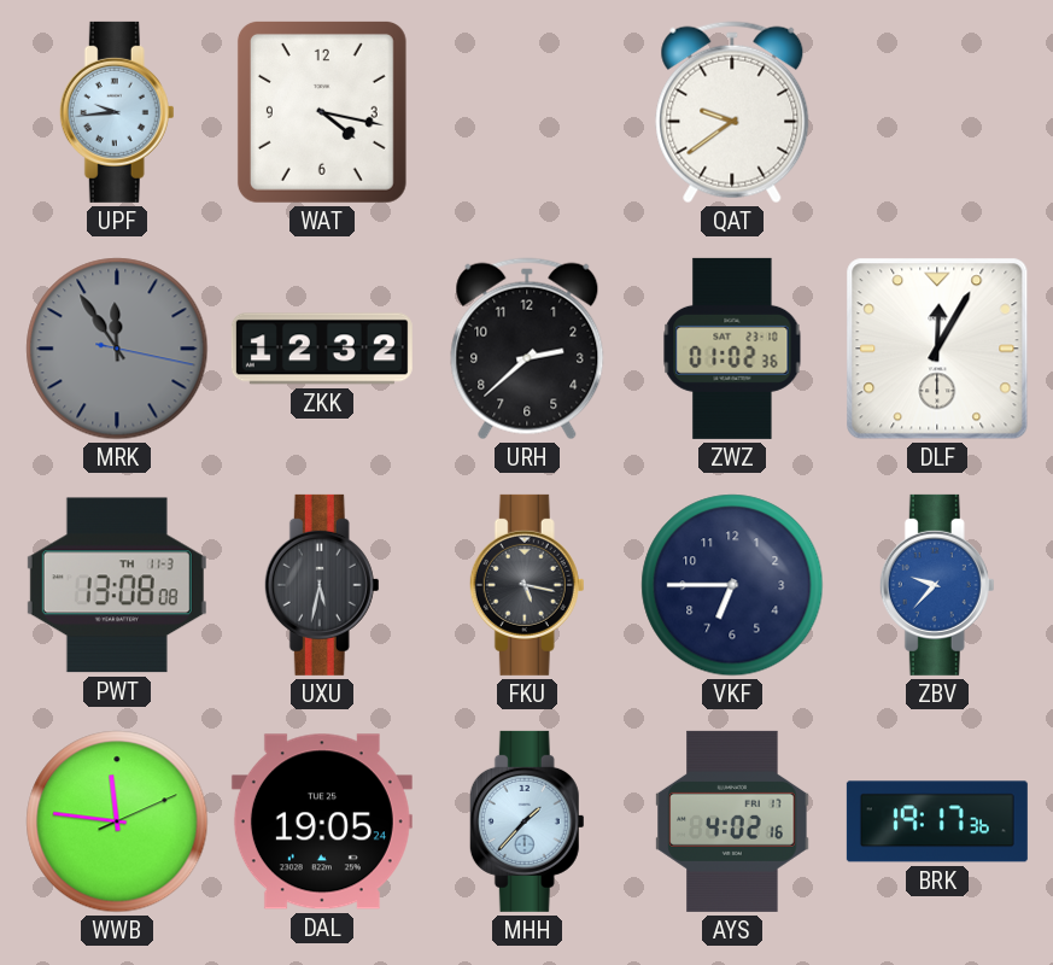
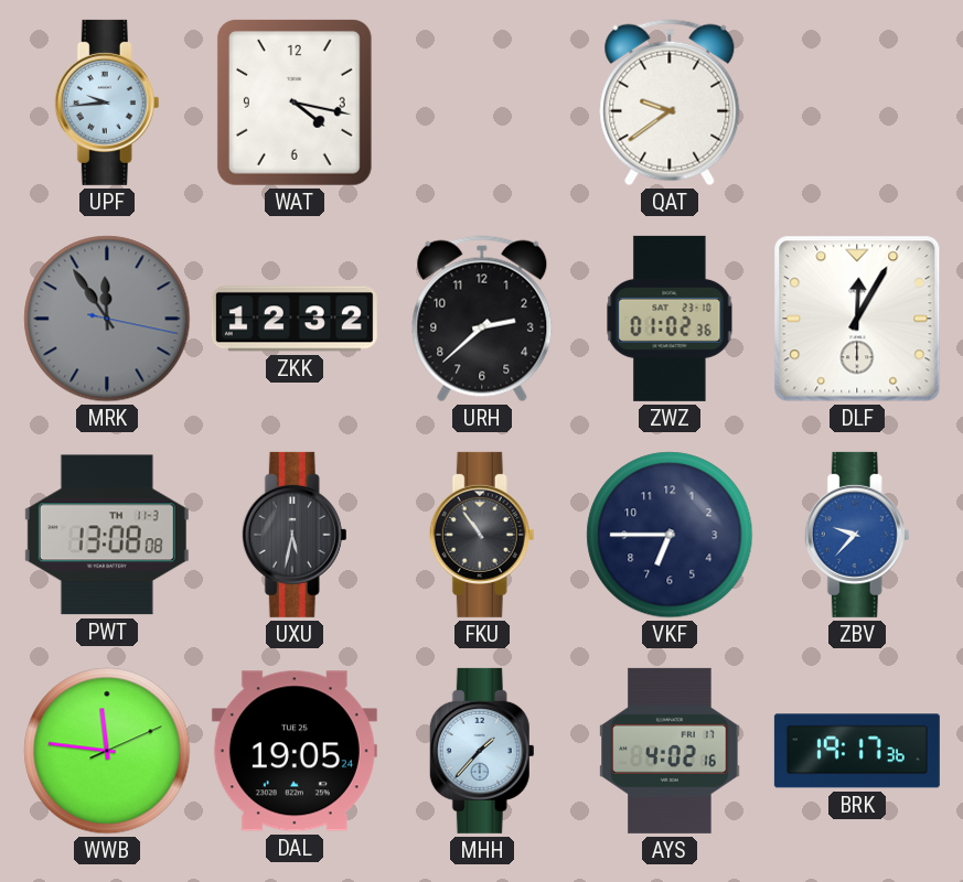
FKU: 5:17 -> 10:54 (482, 535)
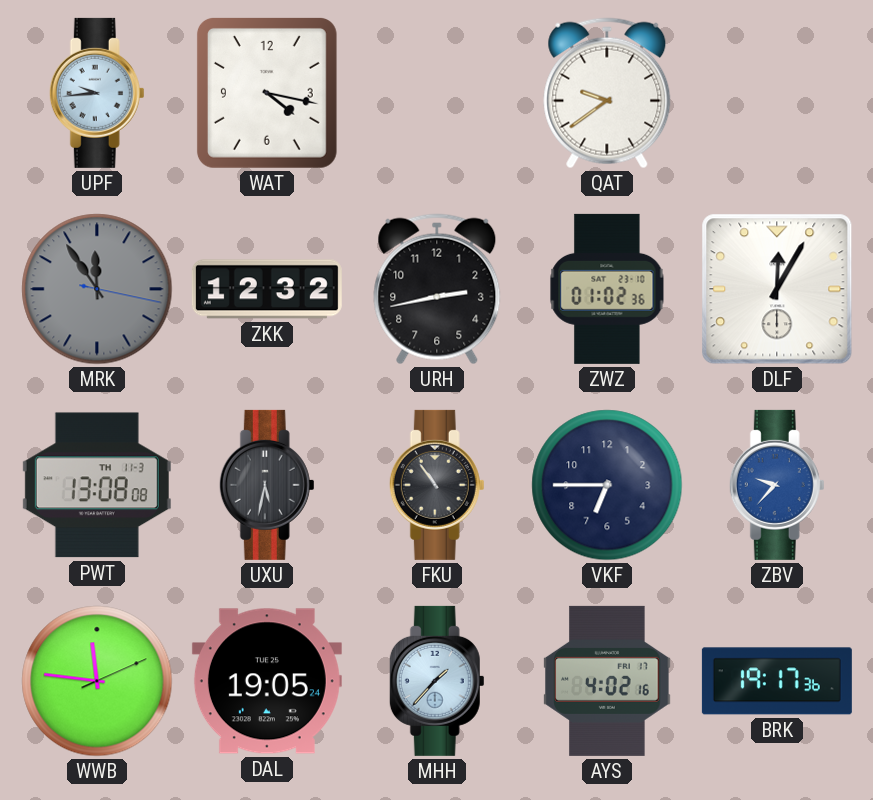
URH: 2:38 -> 2:43 (437, 289)
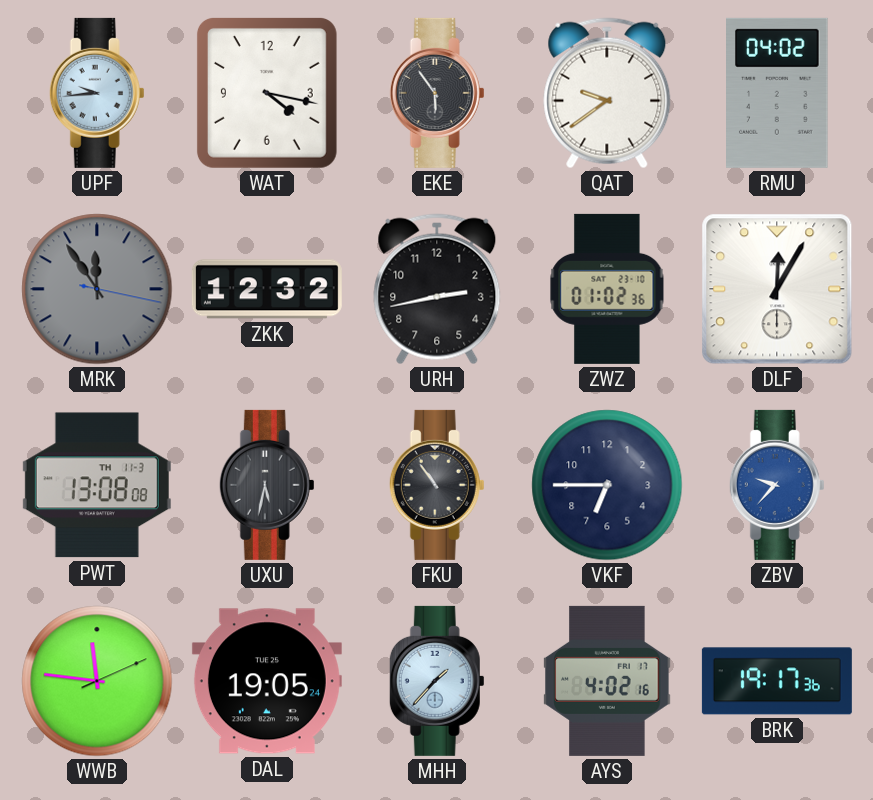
EKE: none -> 5:54 (437, 93)
RMU: none -> 04:02 (778, 93)
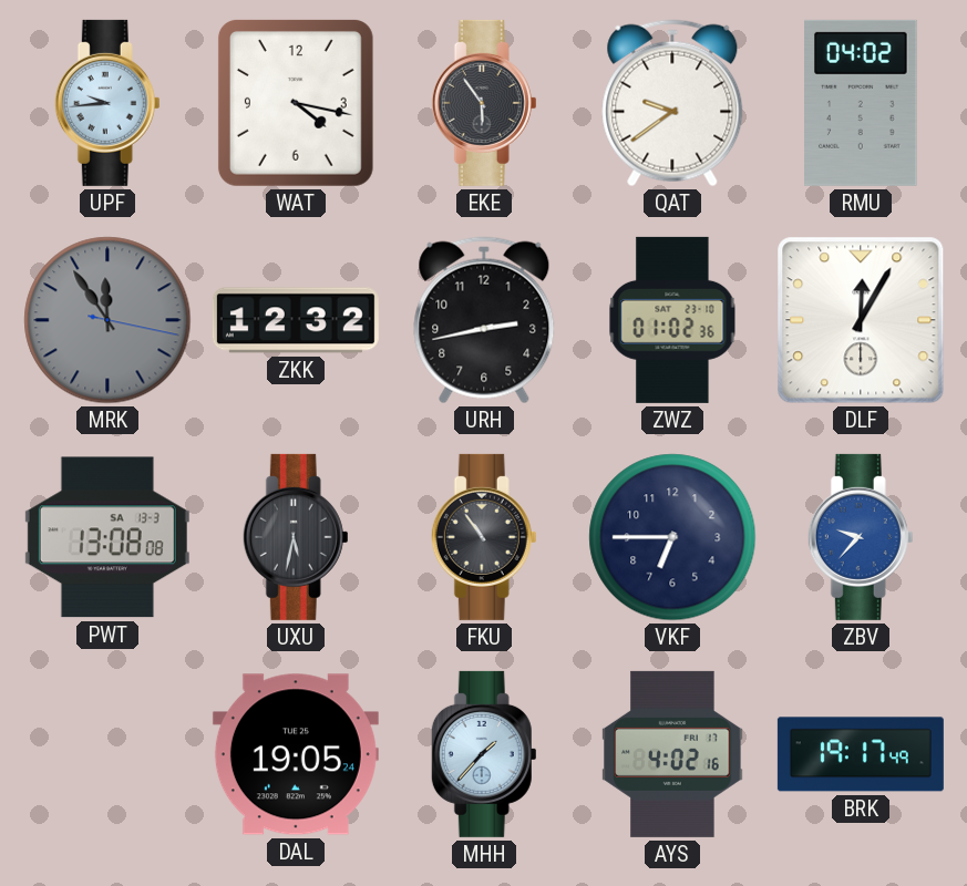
PWT date: TH 11-3 -> SA 13-3 (107, 537)
WWB: 11:46 -> none (97, 681)
BRK: 19:17:36 -> 19:17:49 (861, 754)
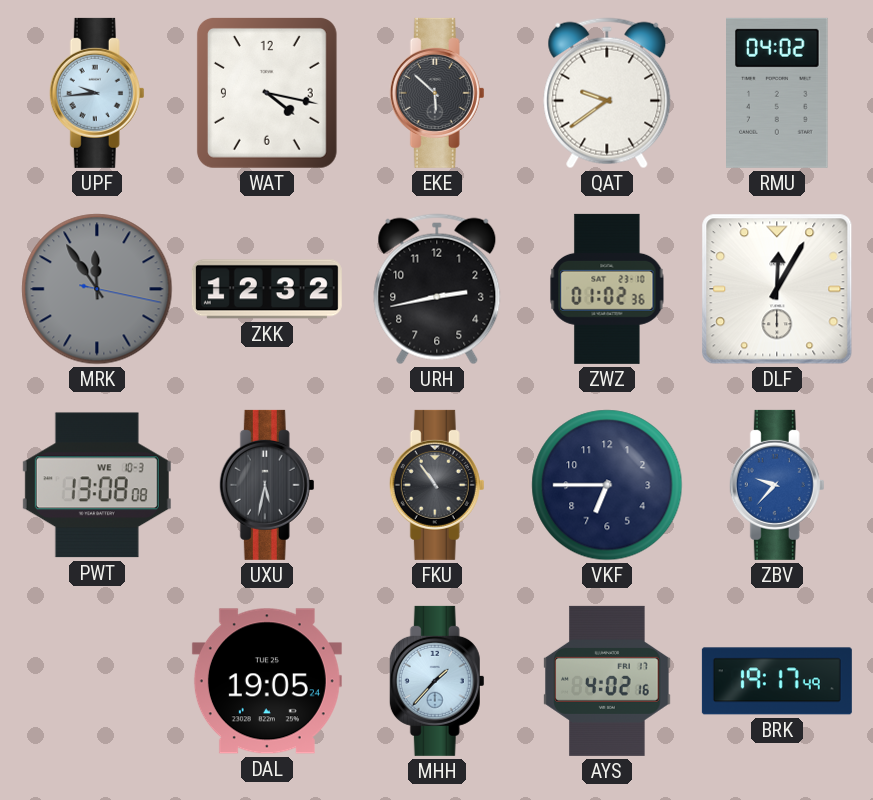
EKE: 5:54 -> 5:52 (437, 93)
PWT date: SA 13-3 -> WE 10-3 (97, 485)
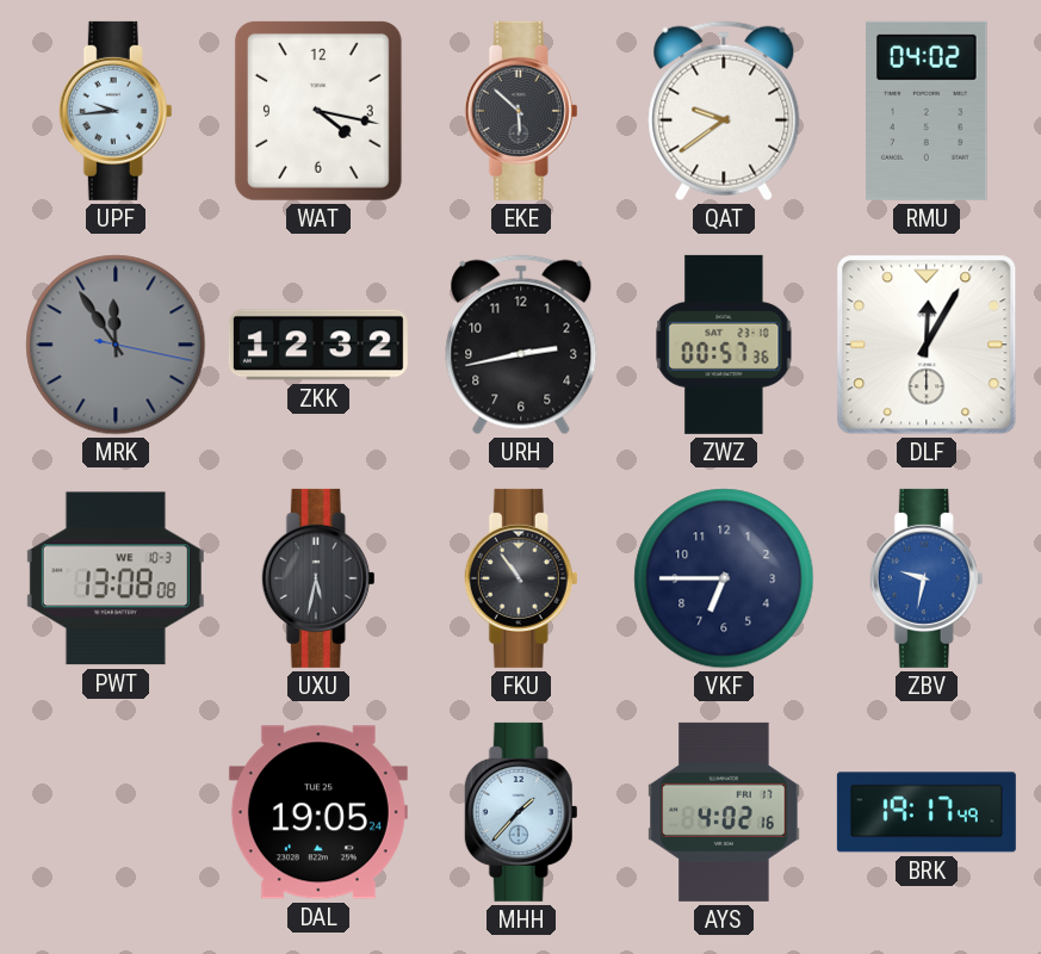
ZWZ: 01:02 -> 00:57 (724, 345)
ZBV: 9:37 -> 9:32 (927, 578)
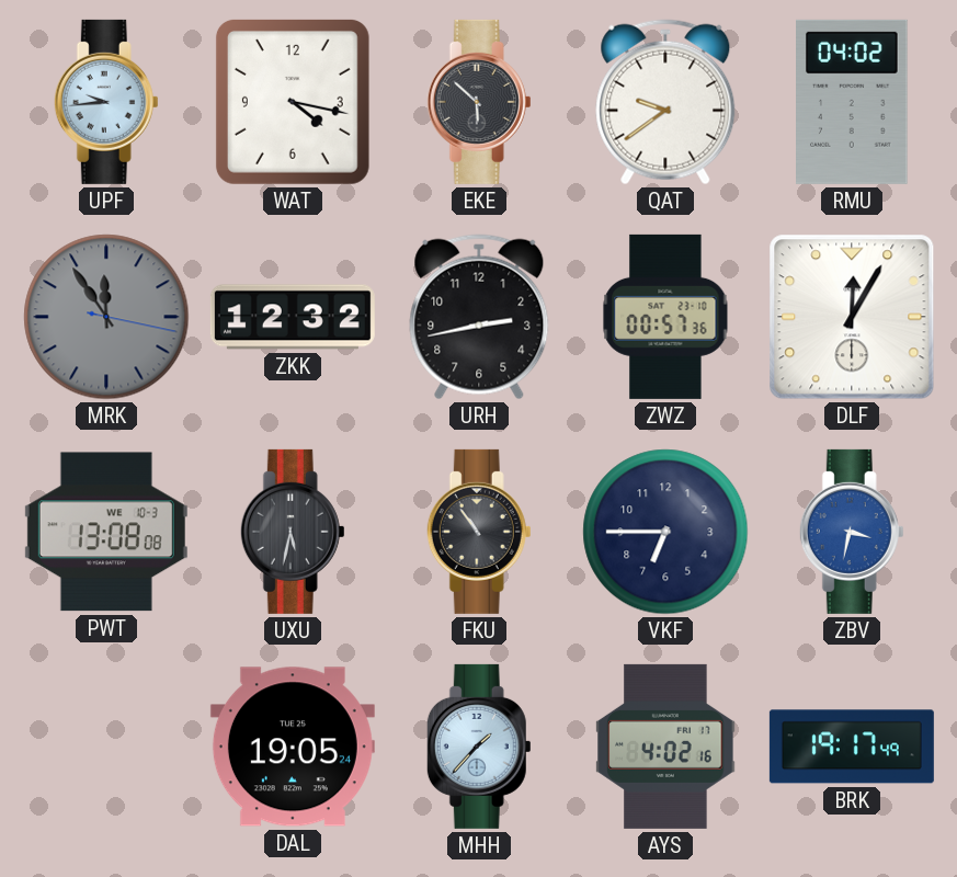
ZBV: 9:32 -> 3:32 (852, 532)
